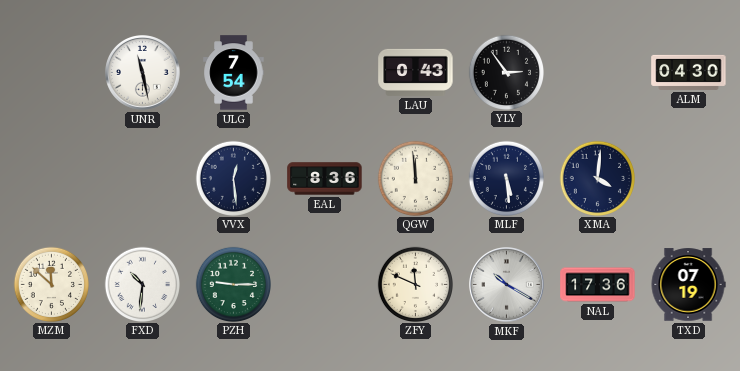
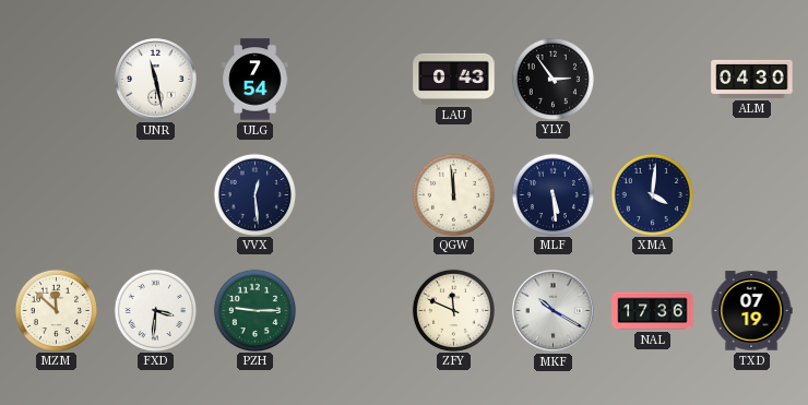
EAL: 8:36 -> none (325, 179)
FXD: 10:31 -> 3:31 (155, 310)
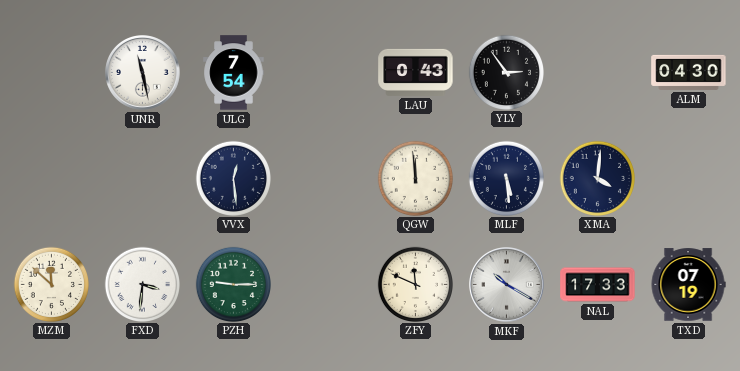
NAL: 17:36 -> 17:33 (598, 285)
